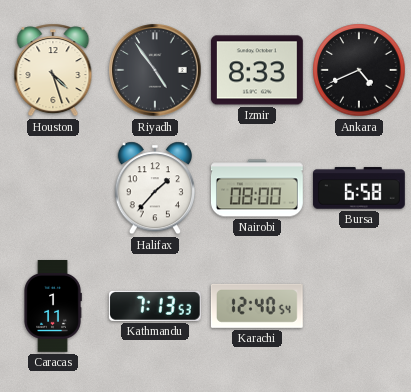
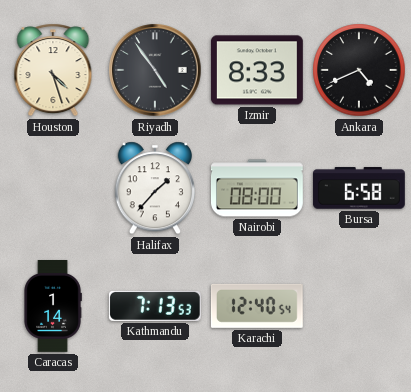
Caracas: 1:11 -> 1:14 (53, 307)
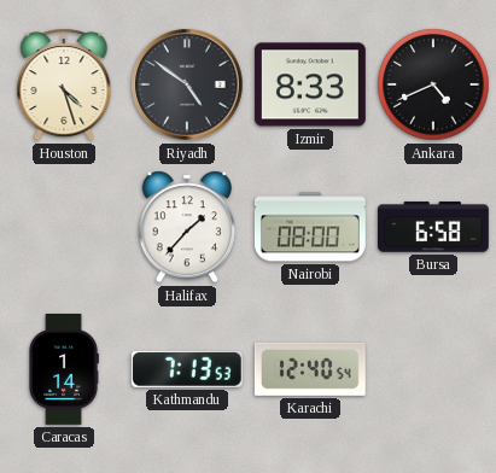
Riyadh: 4:54 -> 4:51 (187, 84)
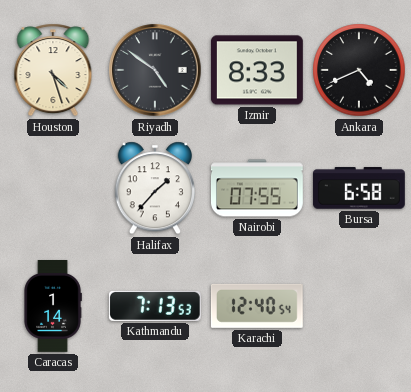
Nairobi: 08:00 -> 07:55 (257, 188)
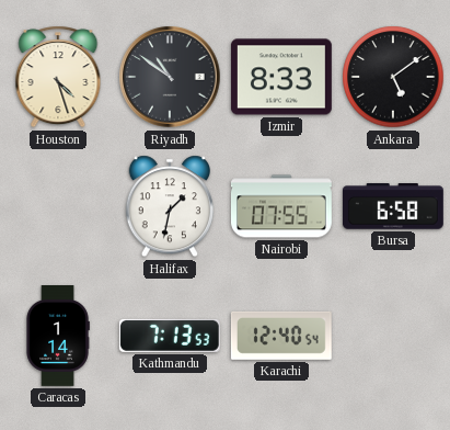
Riyadh: 4:51 -> 10:51 (170, 77)
Ankara: 4:41 -> 5:09 (393, 77)
Halifax: 1:37 -> 1:32 (170, 206)
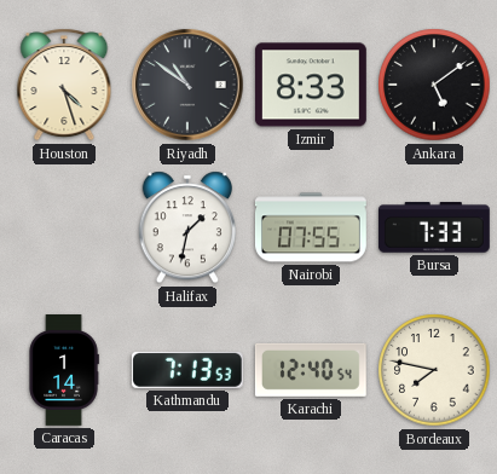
Bursa: 6:58 -> 7:33 (434, 227)
Bordeaux: none -> 7:47 (434, 370)
